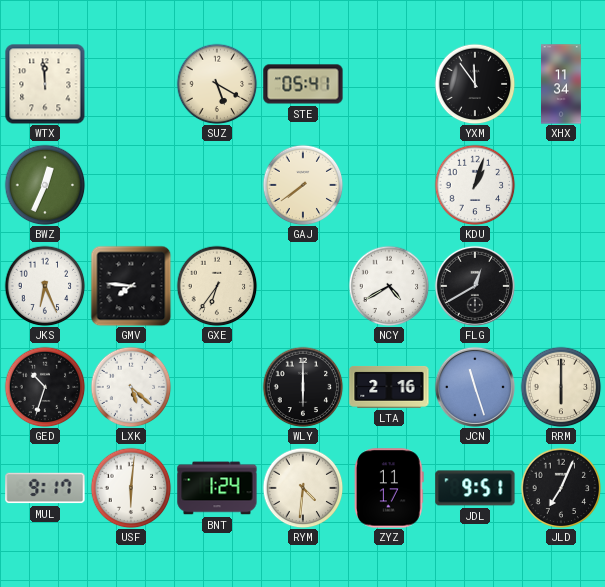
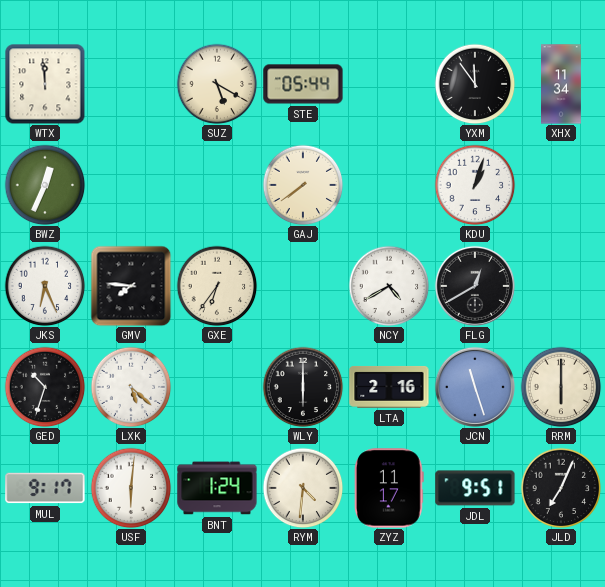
STE: 05:41 -> 05:44 (303, 84)
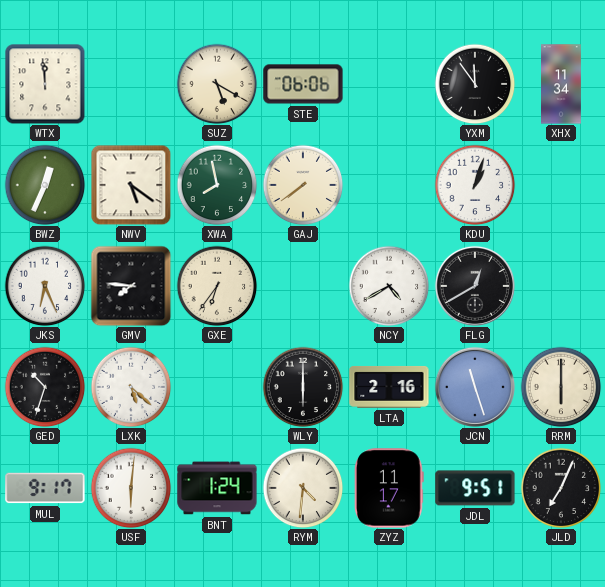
STE: 05:44 -> 06:06 (303, 84)
NWV: none -> 5:21 (131, 185)
XWA: none -> 7:58 (217, 185)
